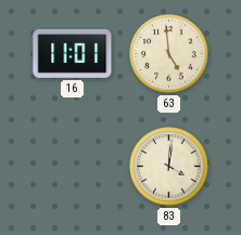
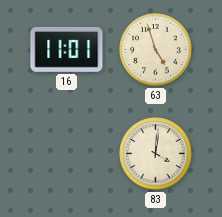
63: 4:59 -> 4:57 (156, 50)
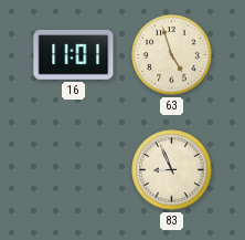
83: 4:01 -> 8:56 (172, 170)
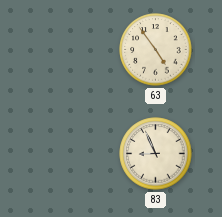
16: 11:01 -> none (74, 54)
63: 4:57 -> 4:54 (156, 50)
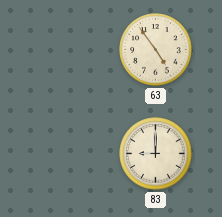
83: 8:56 -> 9:00 (156, 154)
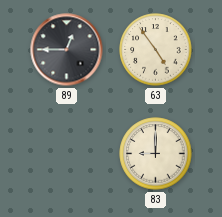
89: none -> 12:45 (67, 50)
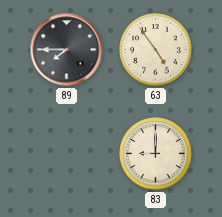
89: 12:45 -> 7:45 (67, 50)
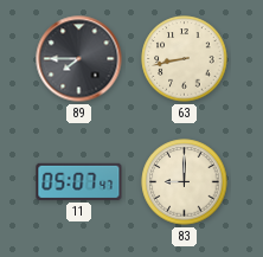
63: 4:54 -> 8:43 (185, 59)
11: none -> 05:07 (79, 181)
